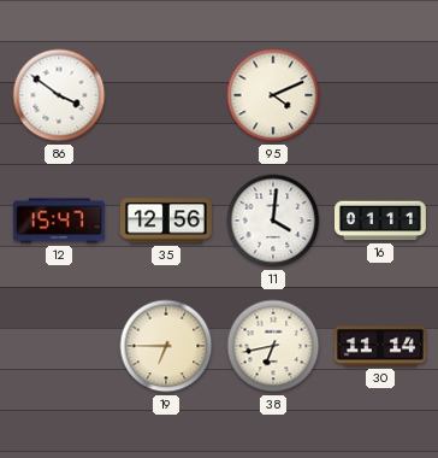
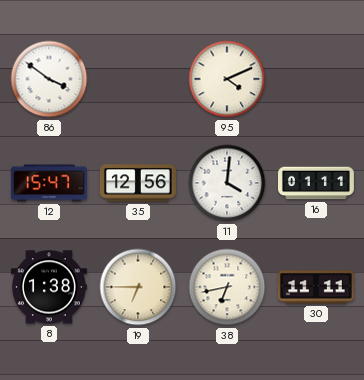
8: none -> 1:38 (49, 287)
30: 11:14 -> 11:11 (316, 287)
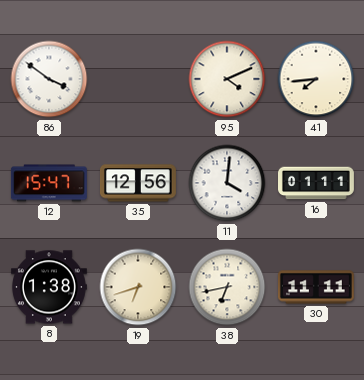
41: none -> 7:44 (316, 79)
19: 6:45 -> 6:42 (138, 287)
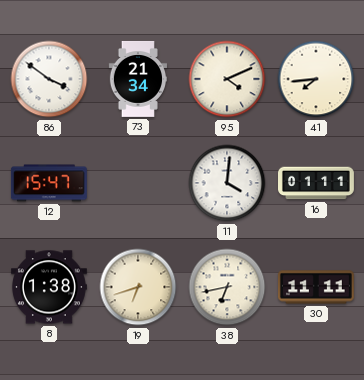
73: none -> 21:34 (138, 79)
35: 12:56 -> none (138, 183)
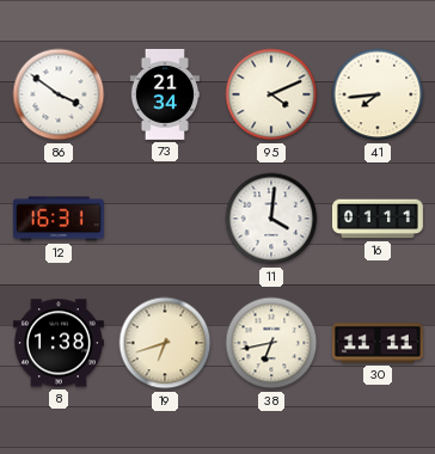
12: 15:47 -> 16:31 (59, 219)
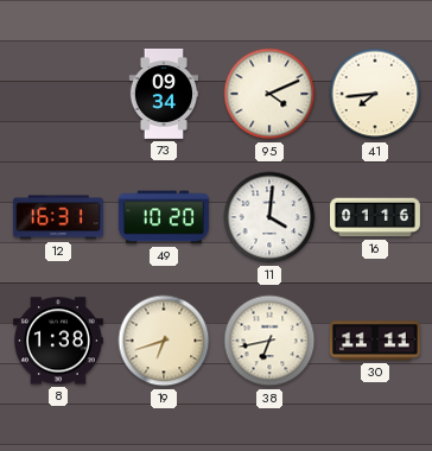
86: 3:51 -> none (59, 94)
73: 21:34 -> 09:34 (164, 94)
49: none -> 10:20 (164, 217)
16: 01:11 -> 01:16 (376, 217)
